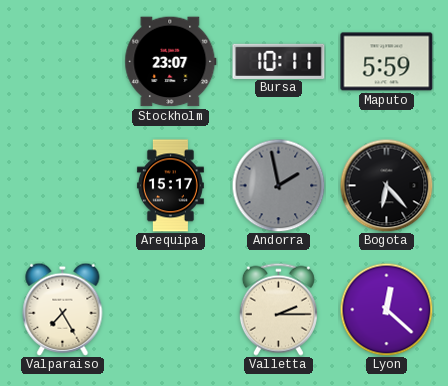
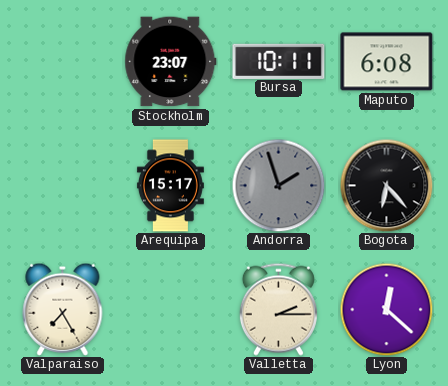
Maputo: 5:59 -> 6:08 (387, 62)
Andorra: 1:58 -> 1:57 (278, 185)
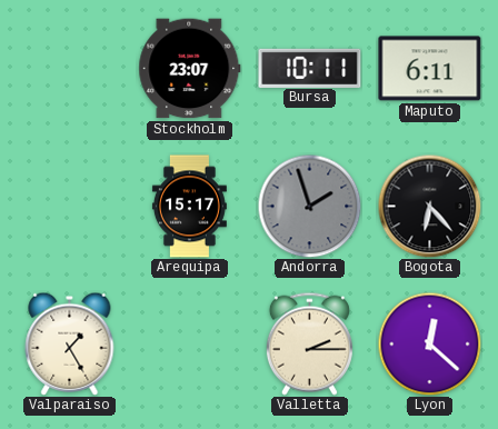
Maputo: 6:08 -> 6:11 (430, 69)
Valparaiso: 7:25 -> 1:25 (70, 343)
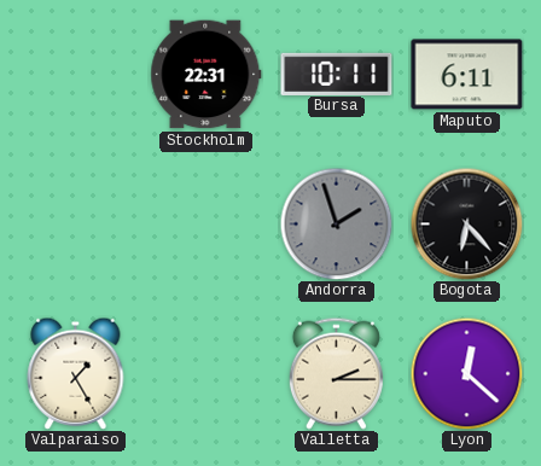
Stockholm: 23:07 -> 22:31 (206, 75)
Arequipa: 15:17 -> none (189, 207)
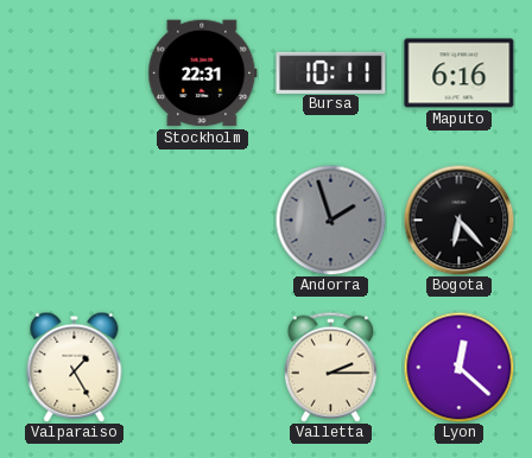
Maputo: 6:11 -> 6:16 (460, 74)
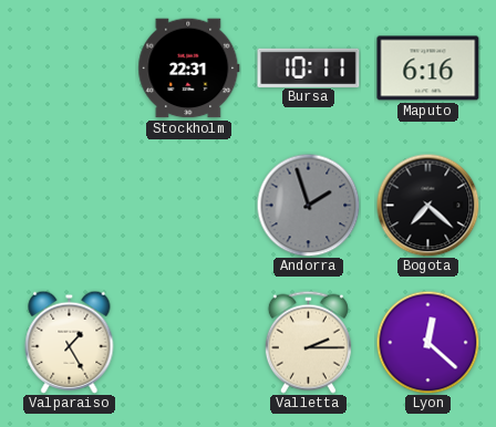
Bogota: 6:23 -> 7:22 (427, 205)
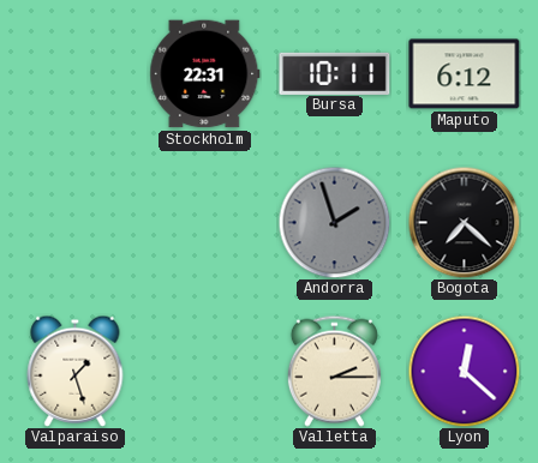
Maputo: 6:16 -> 6:12 (465, 74)
Valparaiso: 1:25 -> 1:27 (76, 371)
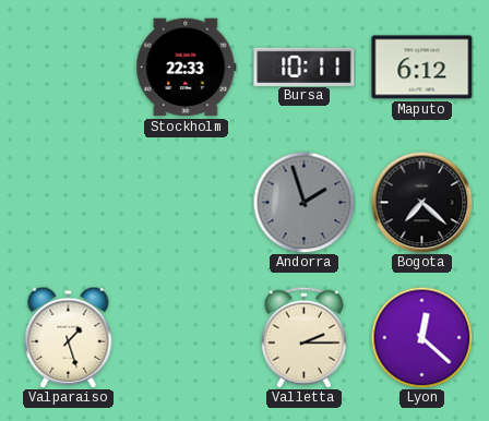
Stockholm: 22:31 -> 22:33 (187, 68)
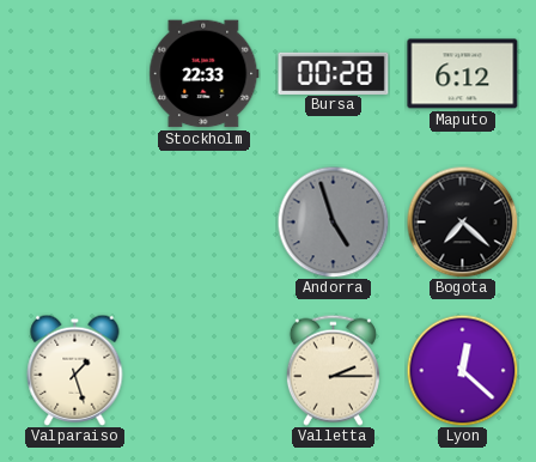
Bursa: 10:11 -> 00:28 (334, 73)
Andorra: 1:57 -> 4:57 (333, 221)
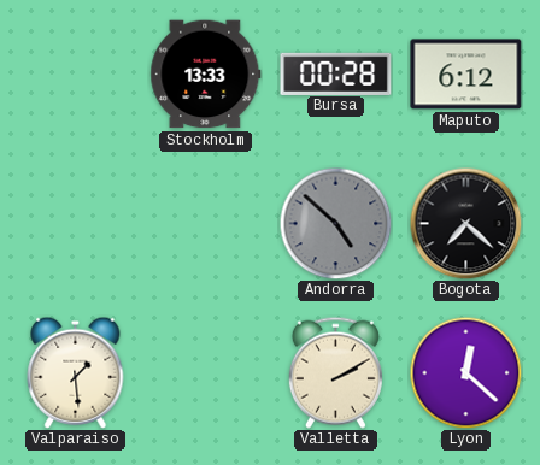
Stockholm: 22:33 -> 13:33 (206, 75)
Andorra: 4:57 -> 4:52 (335, 223)
Valparaiso: 1:27 -> 1:29 (76, 372)
Valletta: 2:15 -> 2:10 (335, 372)
